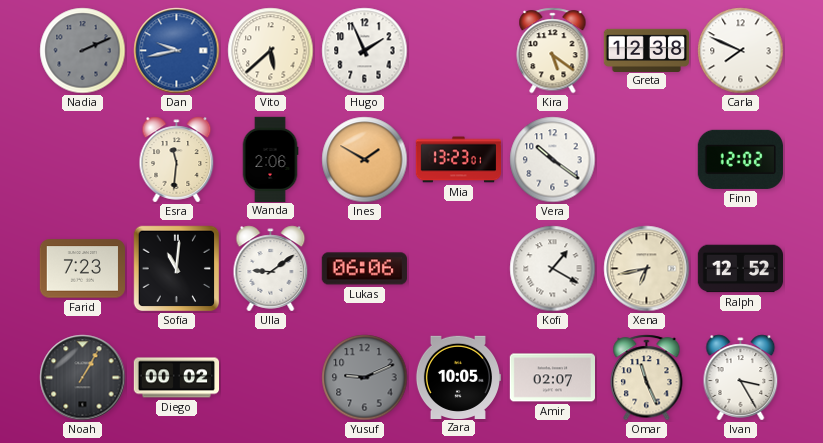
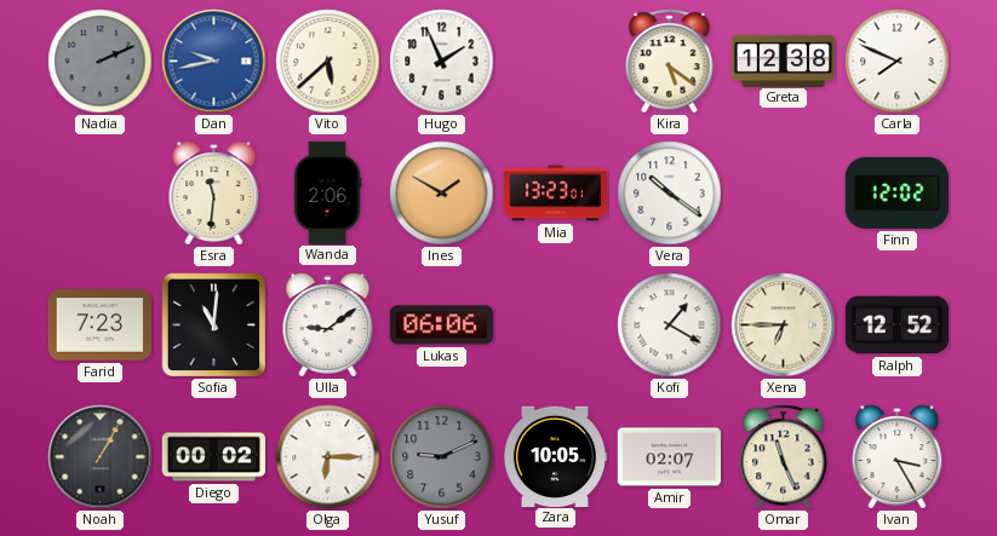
Xena: 6:43 -> 6:45 (784, 325)
Olga: none -> 6:15 (328, 457)
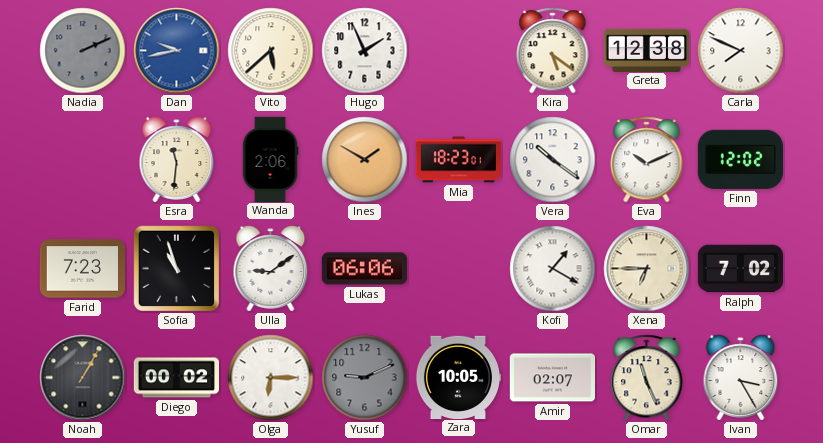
Mia: 13:23 -> 18:23 (458, 160)
Eva: none -> 10:11 (647, 160)
Sofia: 11:01 -> 10:57 (177, 269)
Ralph: 12:52 -> 7:02 (740, 269)
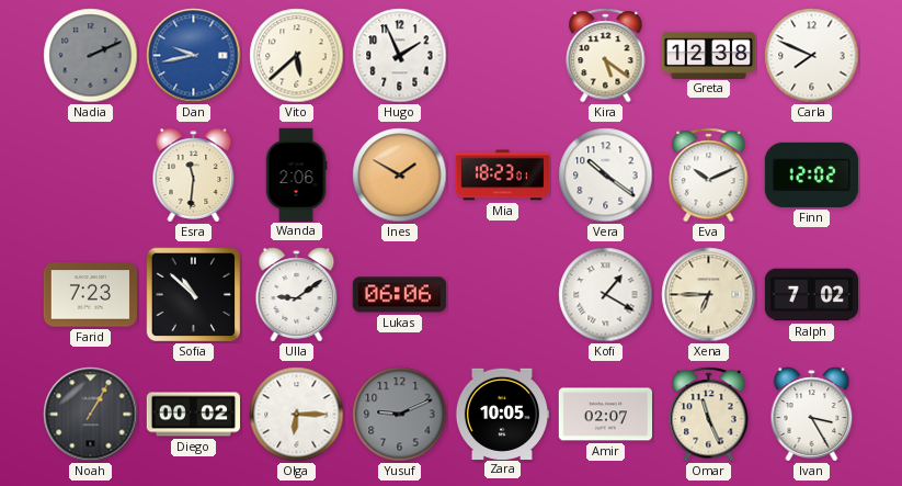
Sofia: 10:57 -> 10:52 (194, 295)
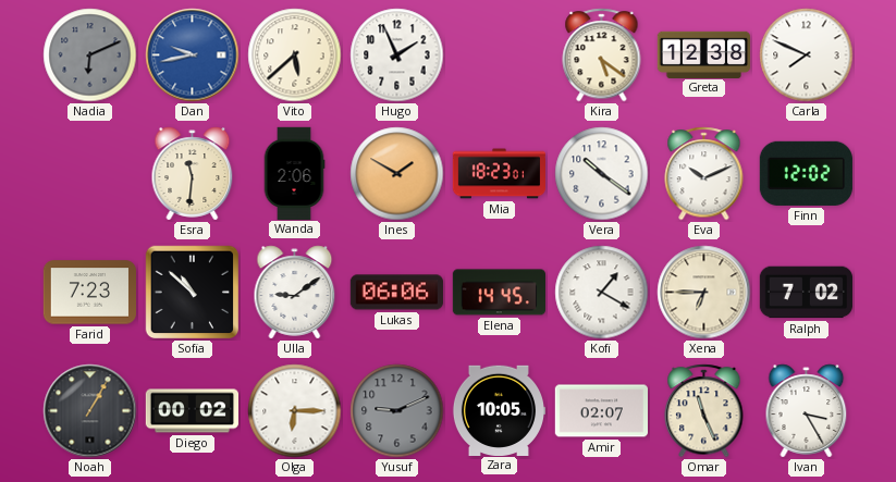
Nadia: 2:11 -> 6:11 (90, 55)
Elena: none -> 14:45 (499, 293)
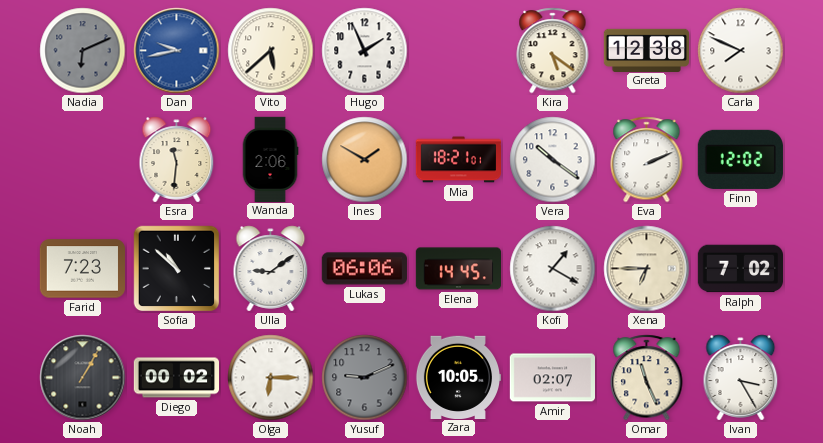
Mia: 18:23 -> 18:21 (458, 160)
Eva: 10:11 -> 2:11 (647, 160)
